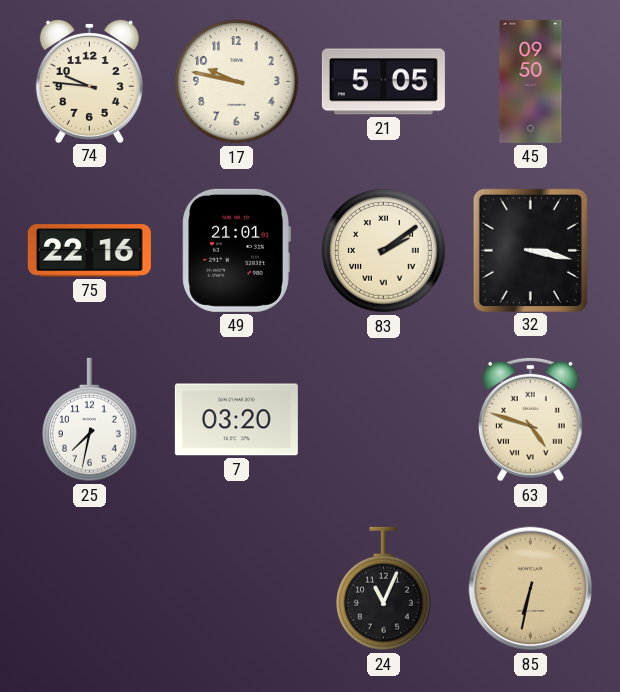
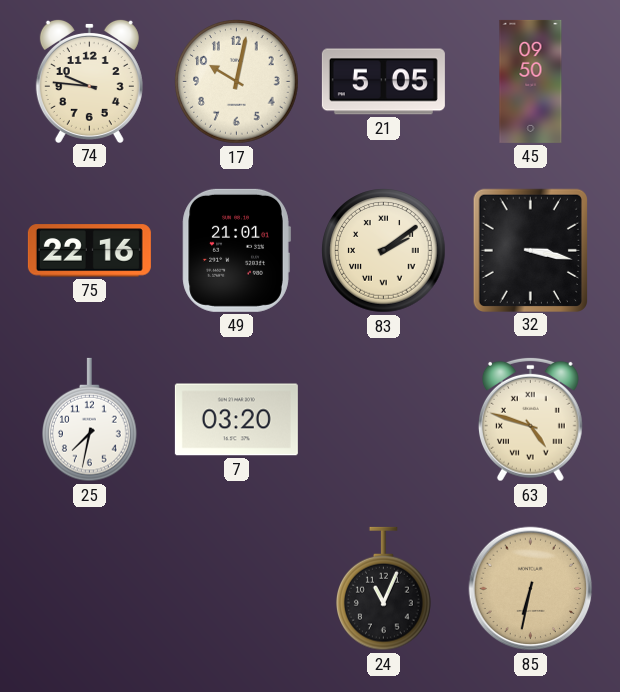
17: 9:47 -> 10:02 (237, 82)
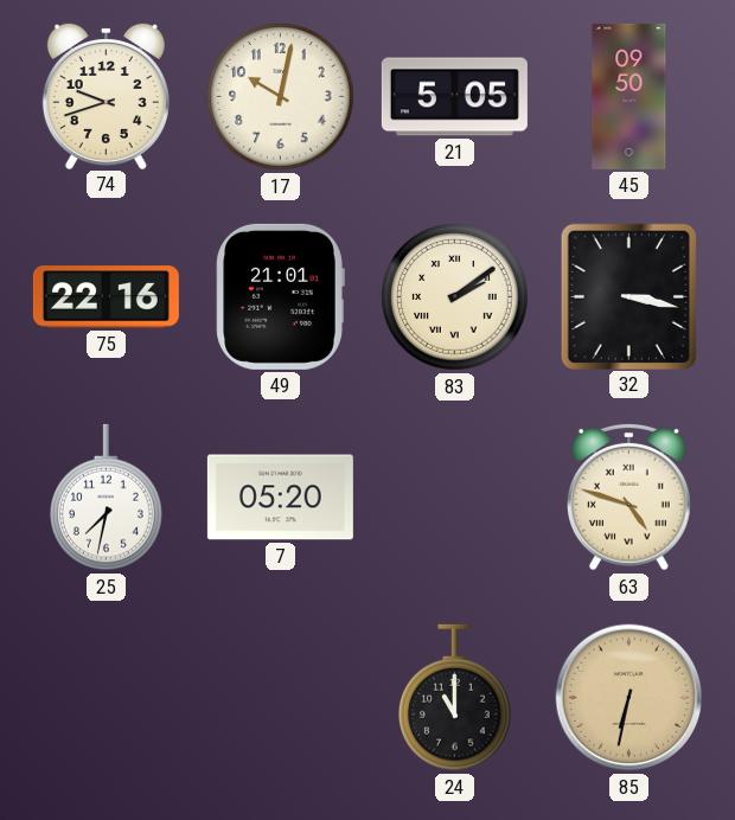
74: 9:46 -> 9:42 (106, 95)
7: 03:20 -> 05:20 (280, 498)
24: 11:04 -> 11:00 (455, 698)
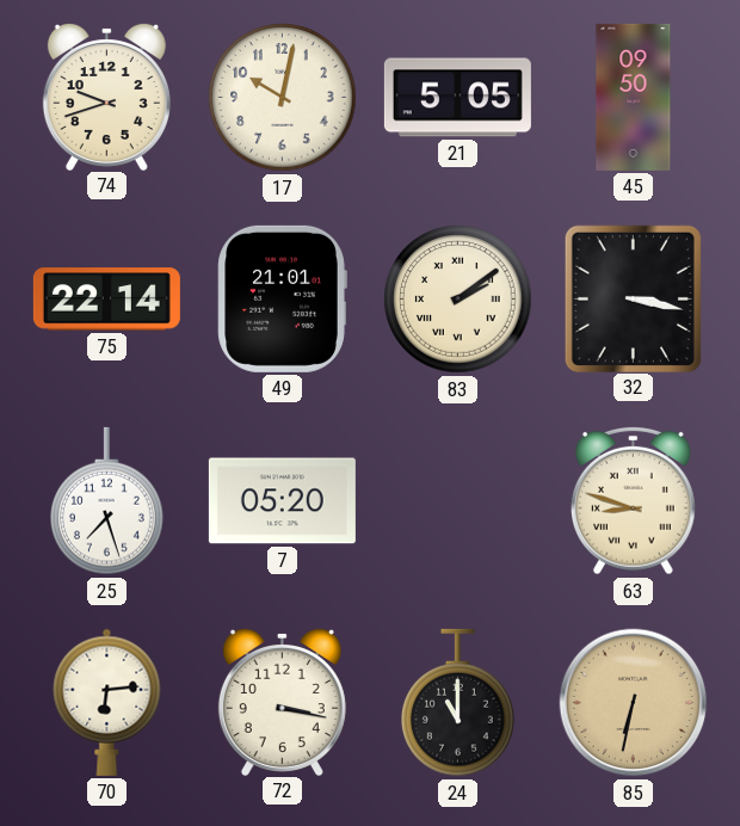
75: 22:16 -> 22:14 (106, 300)
25: 7:32 -> 7:27 (107, 501)
63: 4:48 -> 8:48 (633, 500)
70: none -> 6:14 (107, 702)
72: none -> 3:17 (282, 701)
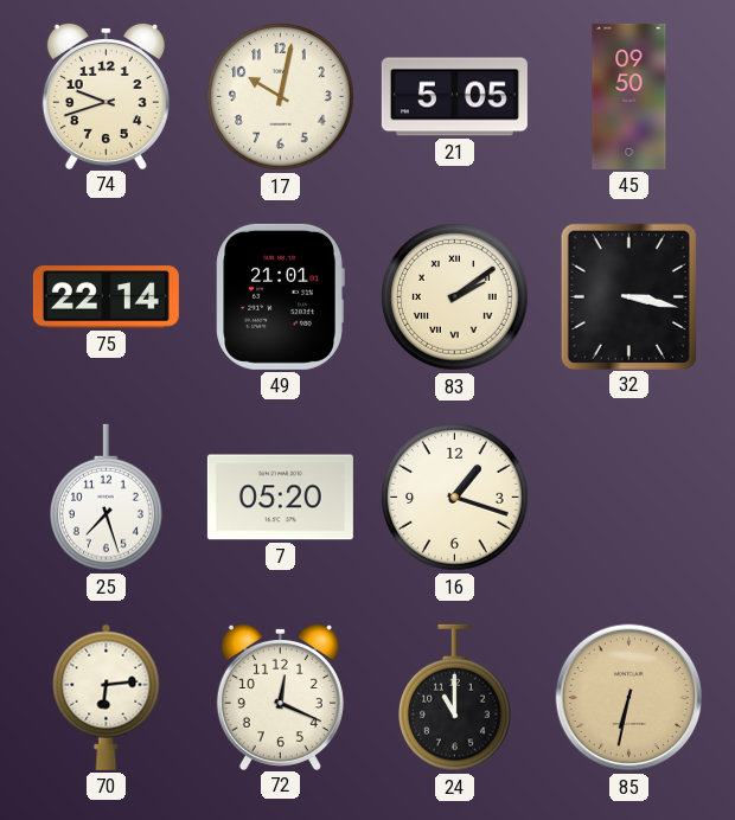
16: none -> 1:18 (455, 498)
63: 8:48 -> none (633, 500)
72: 3:17 -> 12:19 (280, 696)
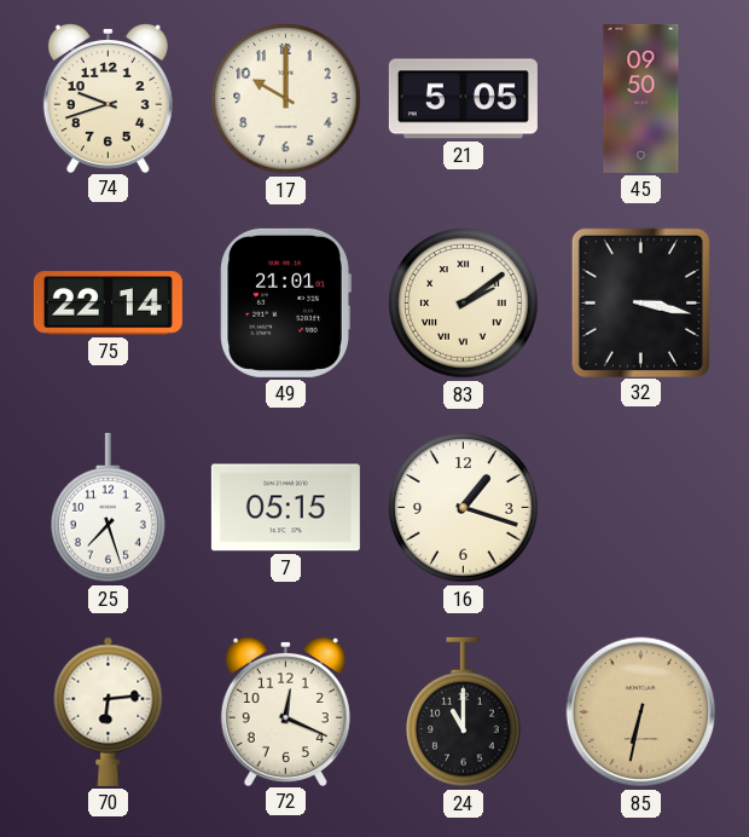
17: 10:02 -> 10:00 (286, 99)
7: 05:20 -> 05:15 (285, 508)
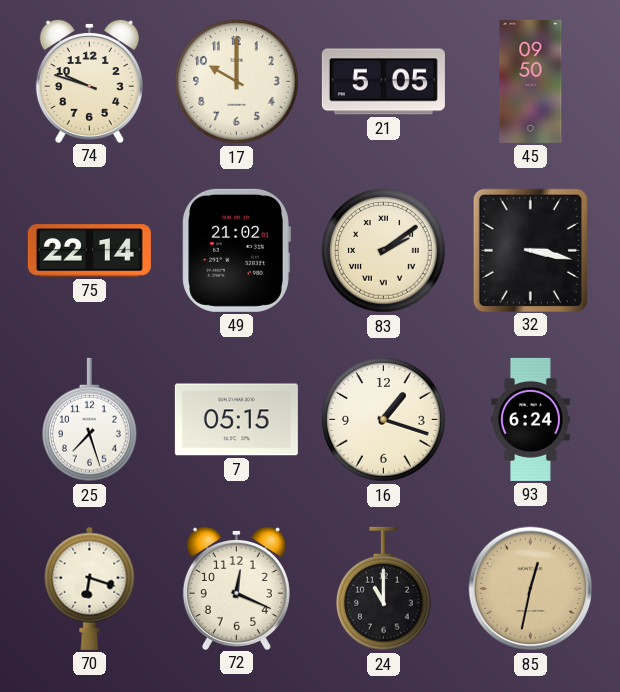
74: 9:42 -> 9:48 (89, 80)
49: 21:01 -> 21:02 (236, 250)
93: none -> 6:24 (531, 419)
70: 6:14 -> 6:18 (90, 588)
85: 6:32 -> 12:32 (531, 589)
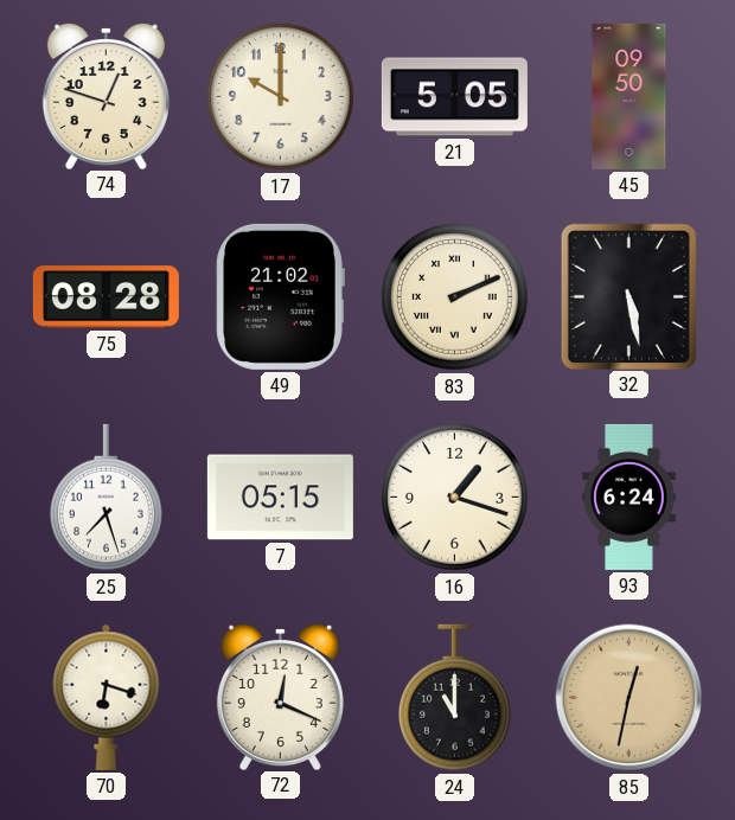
74: 9:48 -> 12:48 (106, 95)
75: 22:14 -> 08:28 (106, 297)
83: 2:09 -> 2:11 (455, 297)
32: 3:17 -> 5:28 (628, 296)
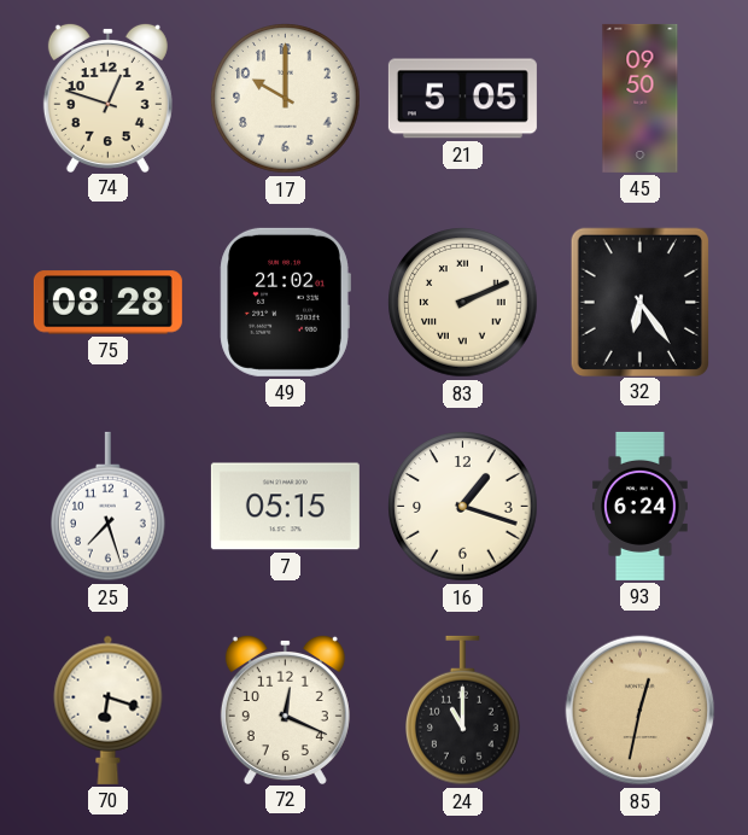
32: 5:28 -> 6:24 (639, 302)
